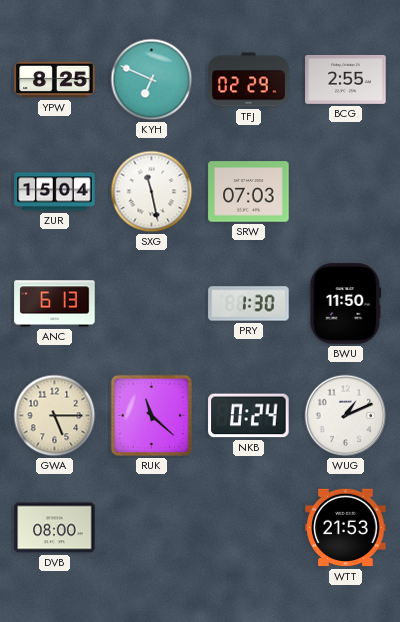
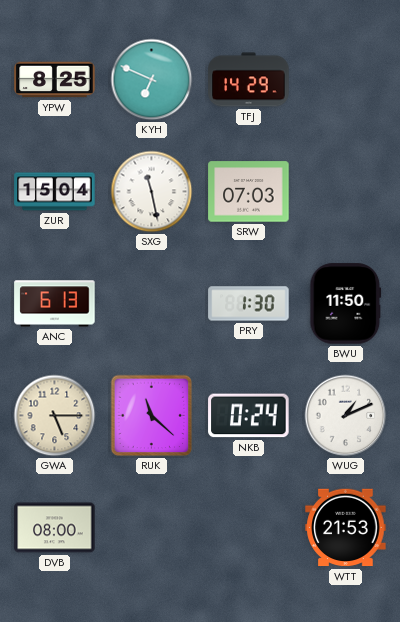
TFJ: 02:29 -> 14:29 (249, 80)
BCG: 2:55 -> none (346, 79)
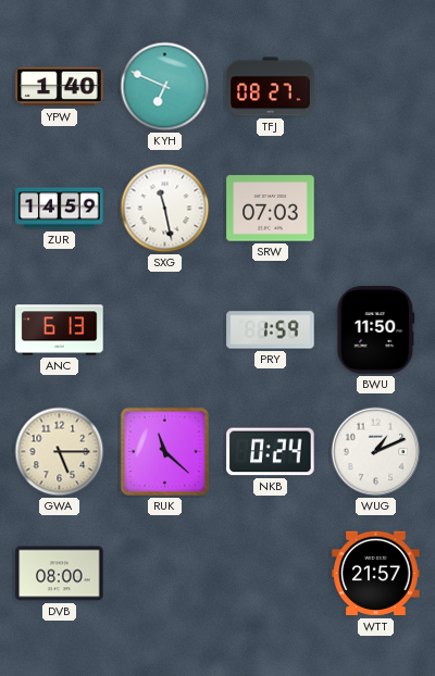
YPW: 8:25 -> 1:40 (60, 87)
TFJ: 14:29 -> 08:27 (271, 87)
ZUR: 15:04 -> 14:59 (60, 209)
PRY: 1:30 -> 1:59 (271, 330)
WTT: 21:53 -> 21:57 (376, 574)
